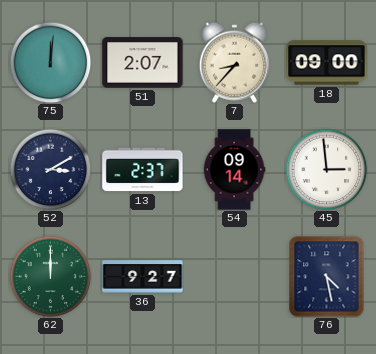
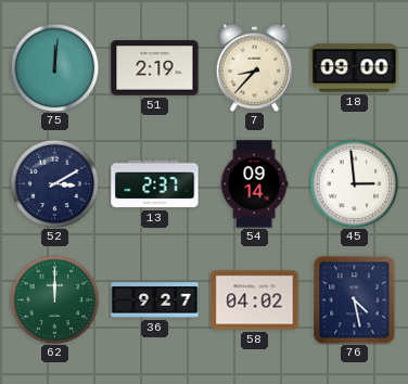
51: 2:07 -> 2:19 (155, 68)
58: none -> 04:02 (255, 300)
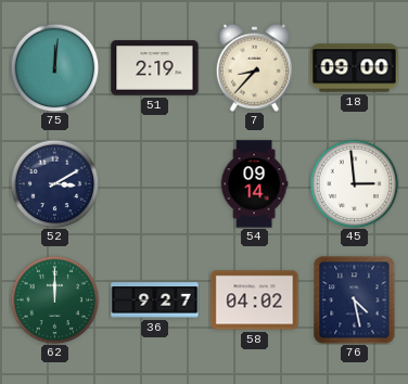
13: 2:37 -> none (155, 184)
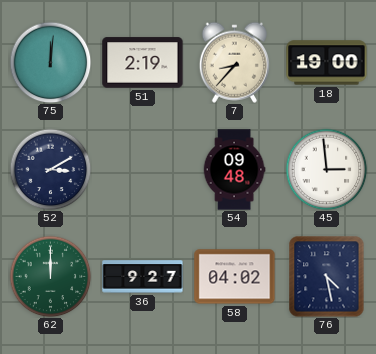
18: 09:00 -> 19:00 (327, 63)
54: 09:14 -> 09:48 (234, 170)
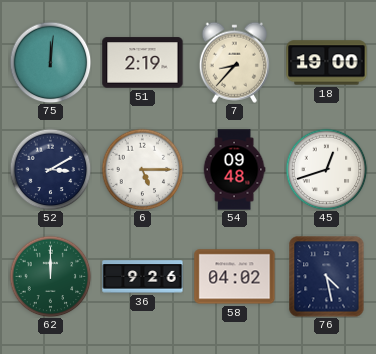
6: none -> 5:15 (142, 169)
45: 2:59 -> 12:42 (326, 169)
36: 9:27 -> 9:26 (143, 277)
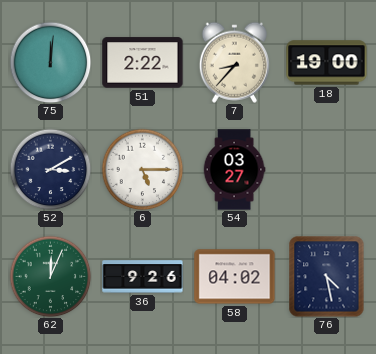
51: 2:19 -> 2:22 (143, 63)
54: 09:48 -> 03:27 (234, 170)
45: 12:42 -> none (326, 169)
62: 12:00 -> 12:04 (50, 276)
